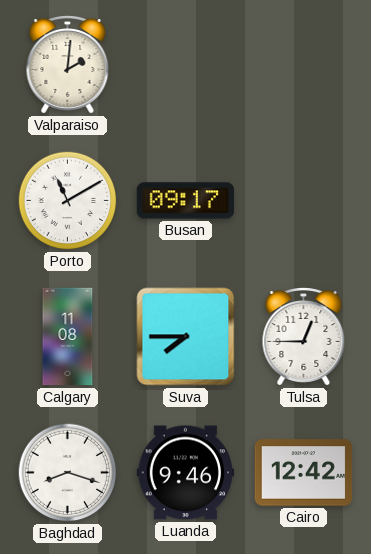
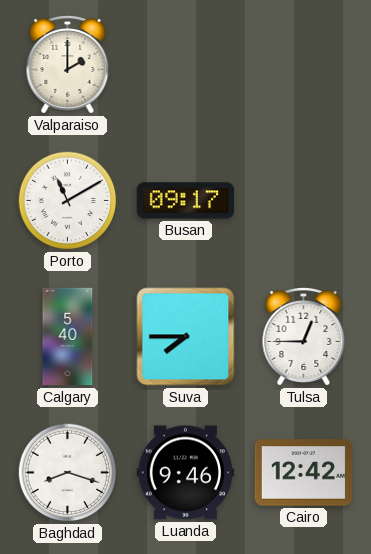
Valparaiso: 2:01 -> 2:00 (68, 65)
Calgary: 11:08 -> 5:40 (68, 337)
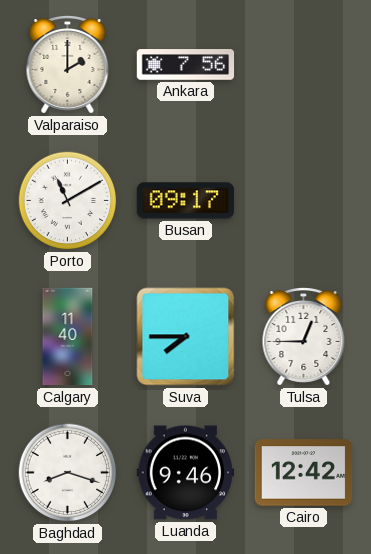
Ankara: none -> 7:56 (186, 65)
Calgary: 5:40 -> 11:40 (68, 337)
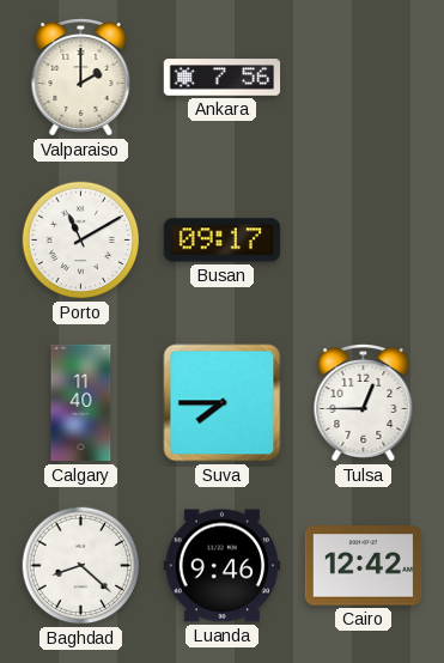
Baghdad: 8:18 -> 8:22 (81, 566)
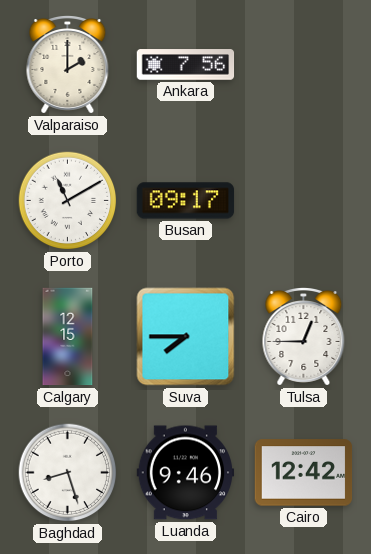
Calgary: 11:40 -> 12:15 (68, 337)
Baghdad: 8:22 -> 8:27 (68, 473)
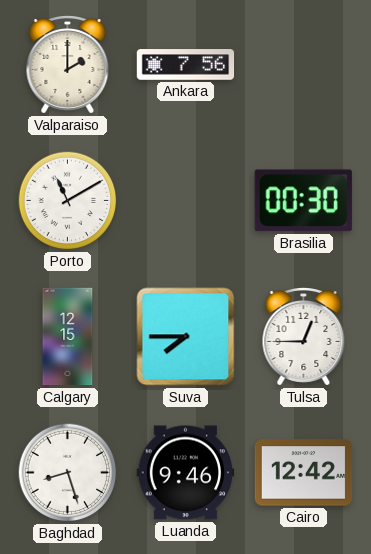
Busan: 09:17 -> none (186, 201)
Brasilia: none -> 00:30 (303, 201)
